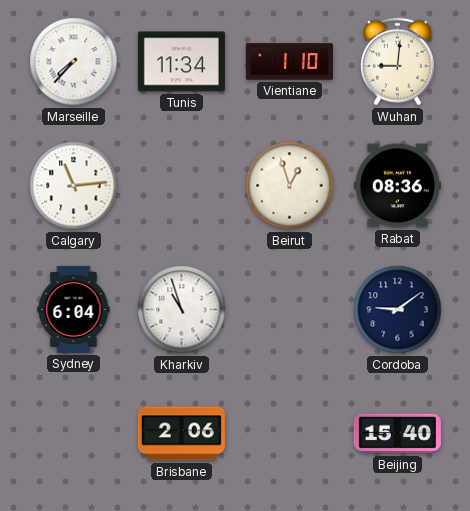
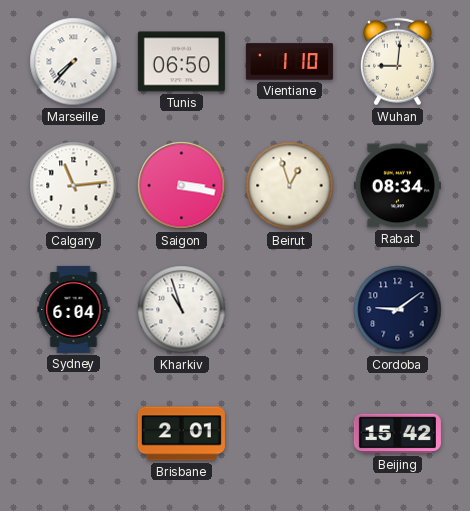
Tunis: 11:34 -> 06:50 (181, 62)
Saigon: none -> 3:17 (182, 186)
Rabat: 08:36 -> 08:34 (397, 186)
Brisbane: 2:06 -> 2:01 (181, 434)
Beijing: 15:40 -> 15:42 (397, 434)
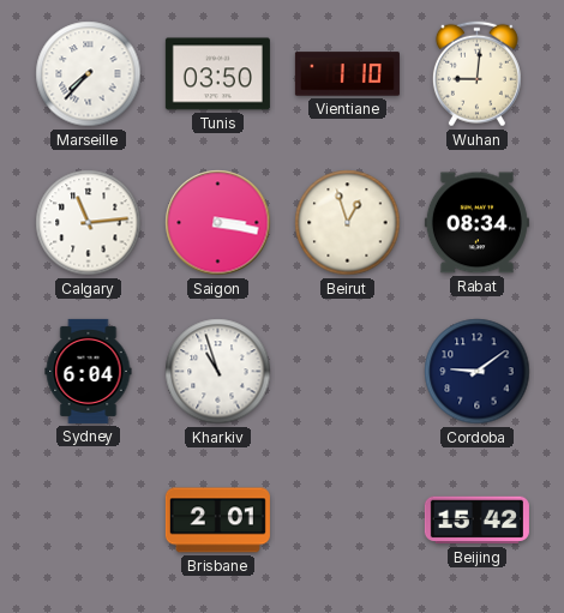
Tunis: 06:50 -> 03:50 (217, 74)
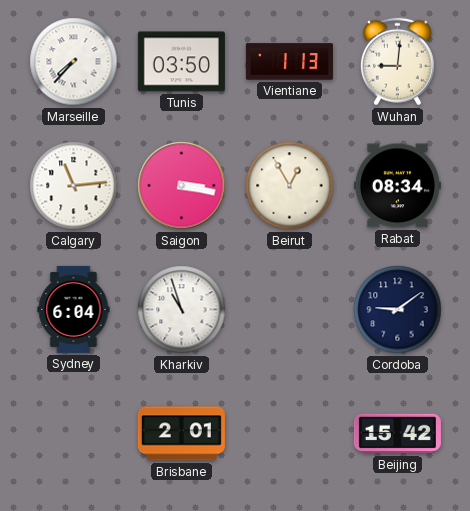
Vientiane: 1:10 -> 1:13 (289, 62)
Beirut: 12:57 -> 12:55 (290, 186)
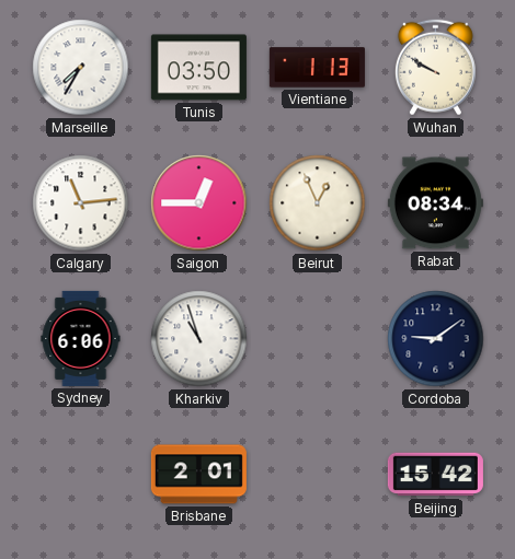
Marseille: 7:37 -> 7:35 (81, 68)
Wuhan: 9:01 -> 9:50 (435, 68)
Saigon: 3:17 -> 12:45 (199, 203)
Beirut: 12:55 -> 12:56 (318, 203)
Sydney: 6:04 -> 6:06 (81, 338)
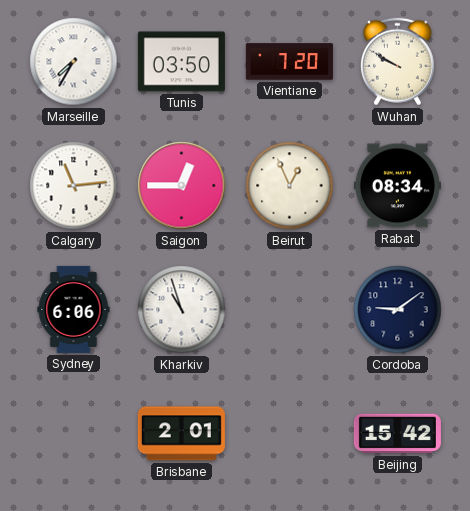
Vientiane: 1:13 -> 7:20 (289, 62)
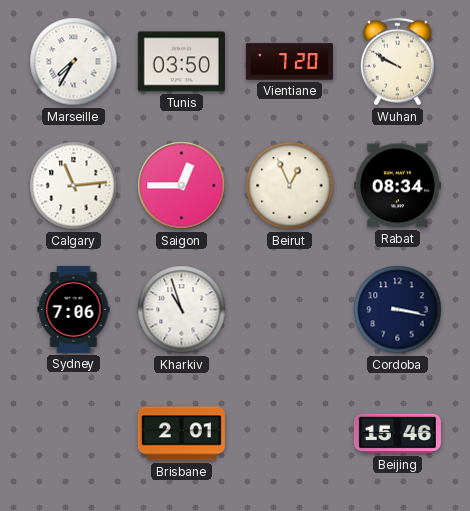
Sydney: 6:06 -> 7:06 (74, 309)
Cordoba: 9:09 -> 3:17 (398, 310)
Beijing: 15:42 -> 15:46 (397, 434)
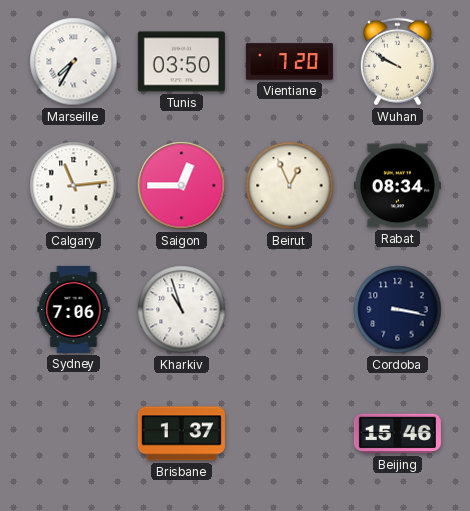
Brisbane: 2:01 -> 1:37 (181, 434)
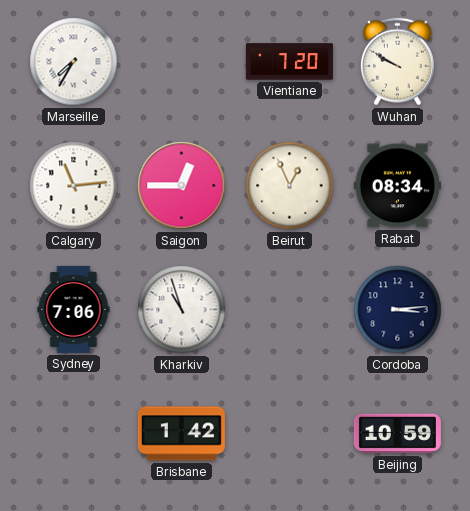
Tunis: 03:50 -> none (181, 62)
Cordoba: 3:17 -> 3:14 (398, 310)
Brisbane: 1:37 -> 1:42 (181, 434)
Beijing: 15:46 -> 10:59 (397, 434)
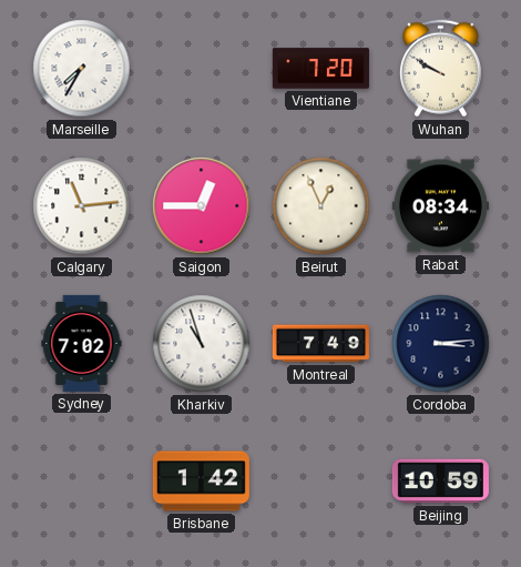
Sydney: 7:06 -> 7:02 (82, 343)
Montreal: none -> 7:49 (320, 344)
